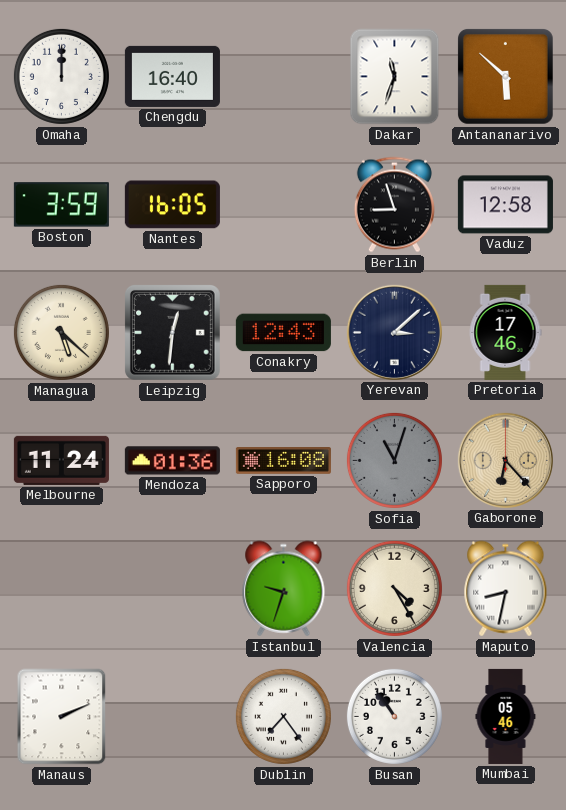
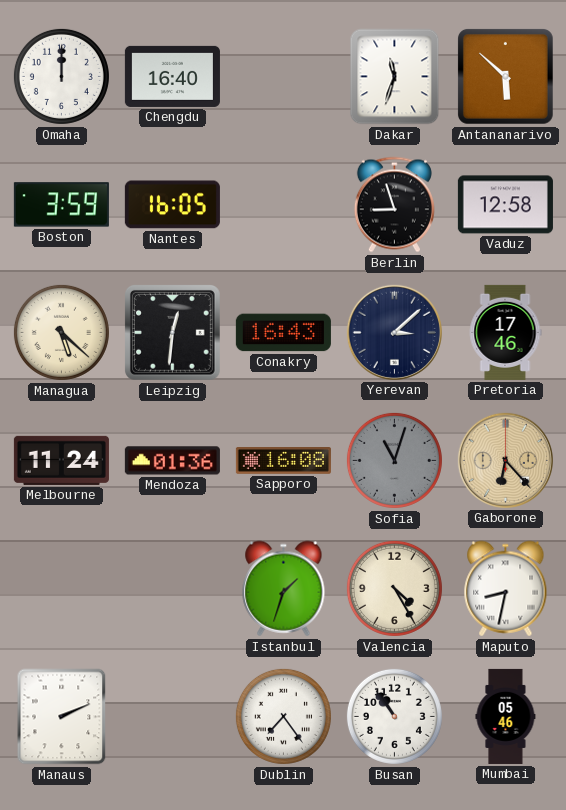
Conakry: 12:43 -> 16:43 (283, 333)
Istanbul: 9:33 -> 1:33 (284, 589)
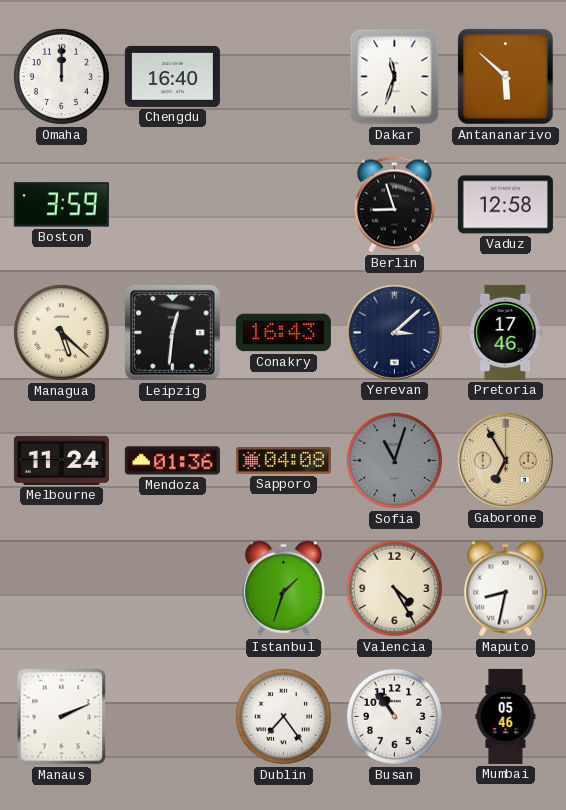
Nantes: 16:05 -> none (172, 205)
Sapporo: 16:08 -> 04:08 (283, 461)
Gaborone: 6:23 -> 6:55 (505, 460)
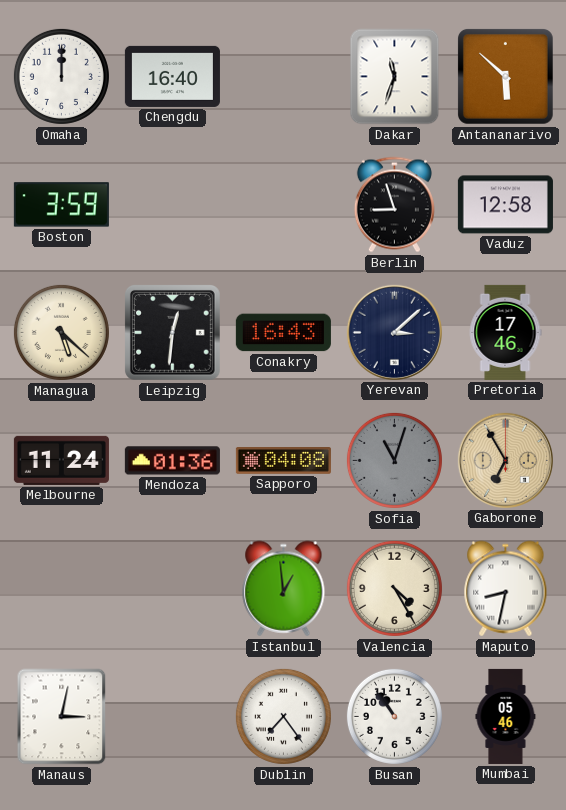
Istanbul: 1:33 -> 12:59 (284, 589)
Manaus: 2:11 -> 3:02 (62, 717)
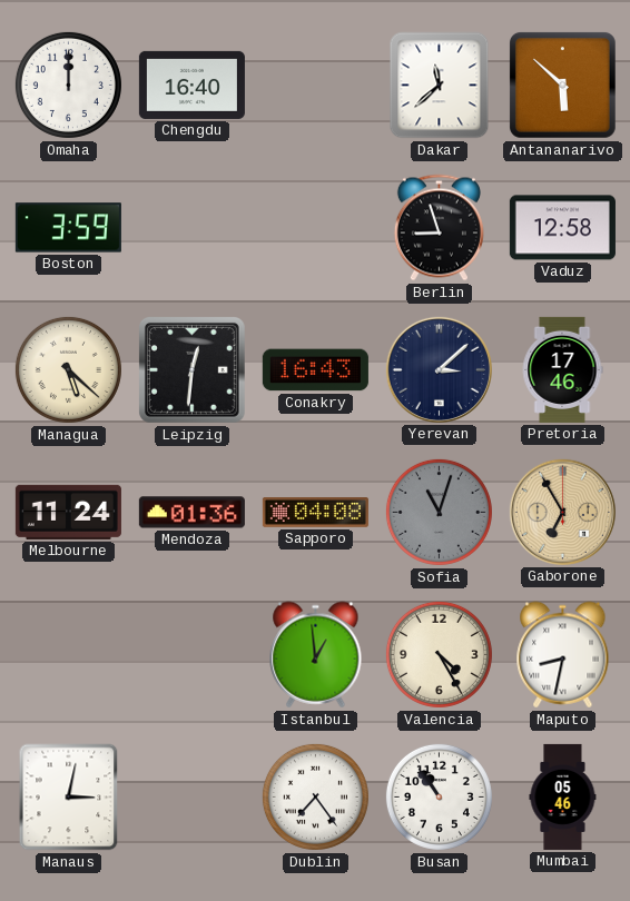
Dakar: 11:33 -> 11:38 (440, 86)
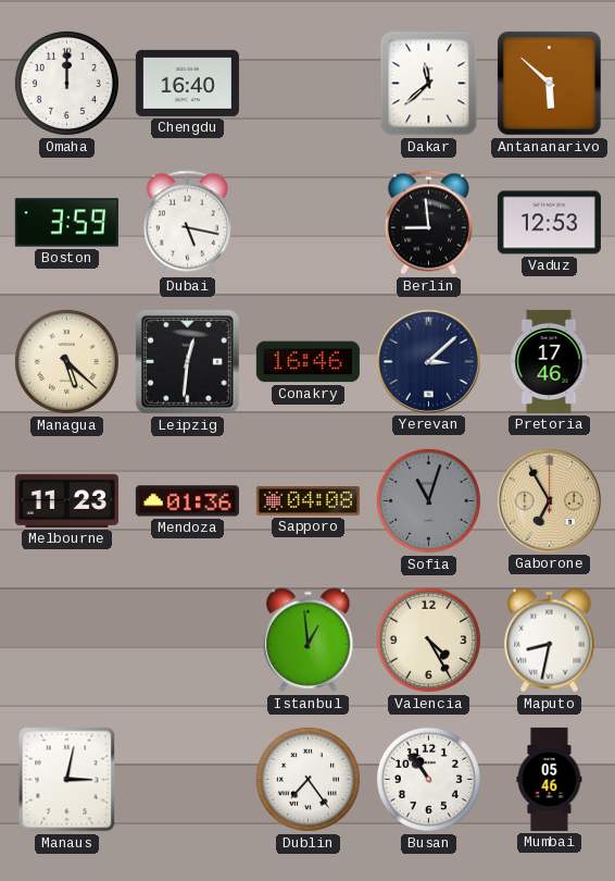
Dubai: none -> 5:17 (187, 223)
Berlin: 8:57 -> 8:59 (428, 223)
Vaduz: 12:58 -> 12:53 (549, 223)
Conakry: 16:43 -> 16:46 (307, 362)
Melbourne: 11:24 -> 11:23 (66, 500)
